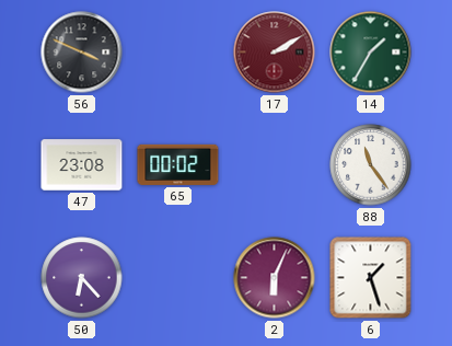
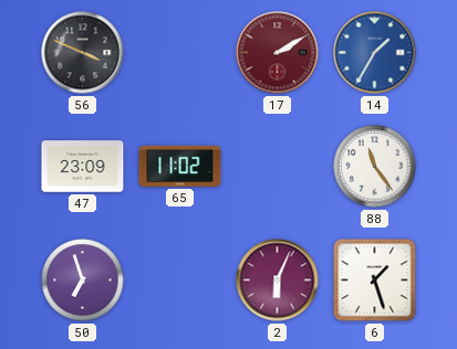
14 dial: green -> blue (375, 53)
47: 23:08 -> 23:09 (83, 167)
65: 00:02 -> 11:02 (180, 166)
50: 6:23 -> 6:57 (83, 281)
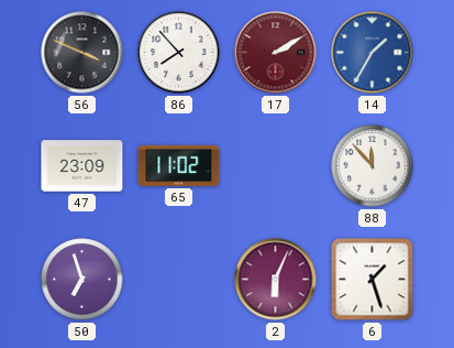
86: none -> 7:53 (179, 53)
88: 11:24 -> 11:53 (373, 166)
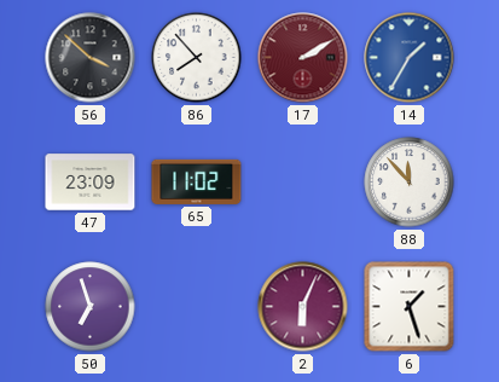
56: 3:49 -> 3:52 (91, 58)
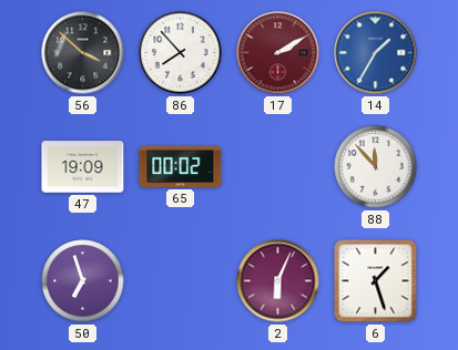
47: 23:09 -> 19:09 (83, 167)
65: 11:02 -> 00:02 (181, 166)
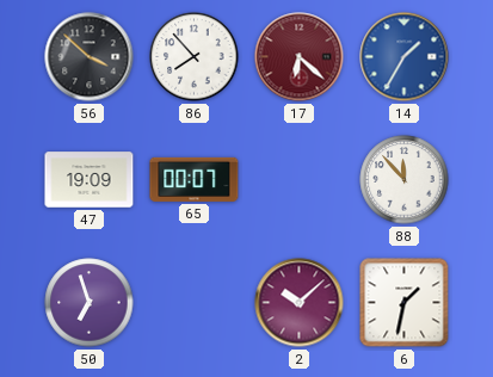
17: 2:10 -> 6:22 (300, 57)
65: 00:02 -> 00:07 (195, 179)
2: 6:04 -> 10:08 (300, 303)
6: 1:27 -> 1:32 (405, 303)
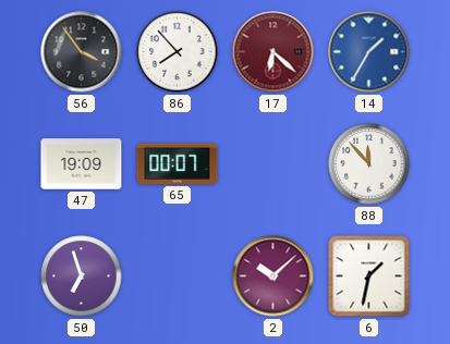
56: 3:52 -> 3:54 (82, 52)
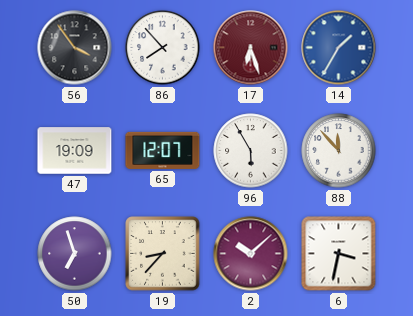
17: 6:22 -> 6:27 (251, 48)
65: 00:07 -> 12:07 (163, 150)
96: none -> 5:55 (251, 151)
19: none -> 8:37 (163, 254)
6: 1:32 -> 3:32 (339, 254)
